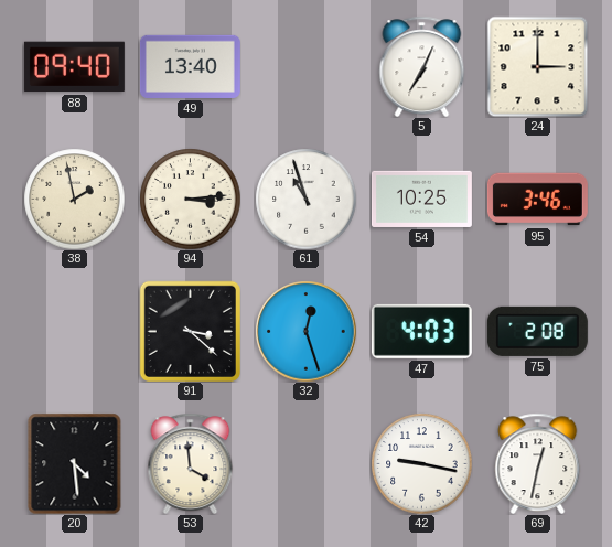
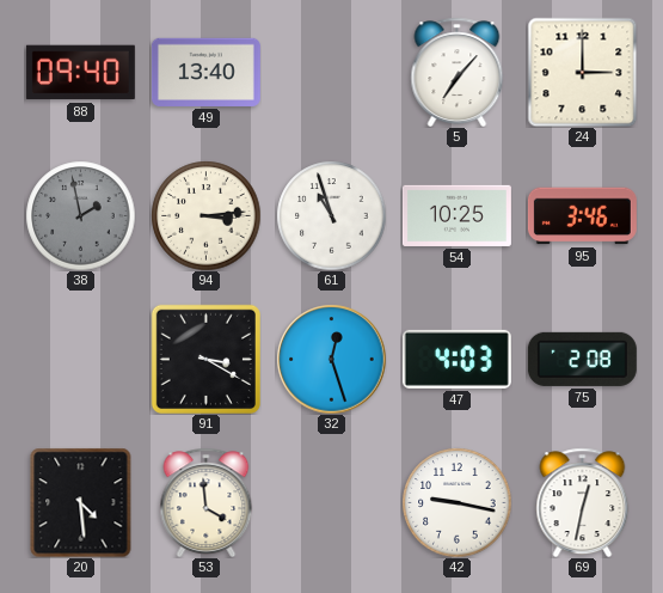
5: 7:04 -> 7:07 (458, 72)
38 dial: cream -> grey (80, 215)
91: 3:22 -> 3:20 (205, 359)
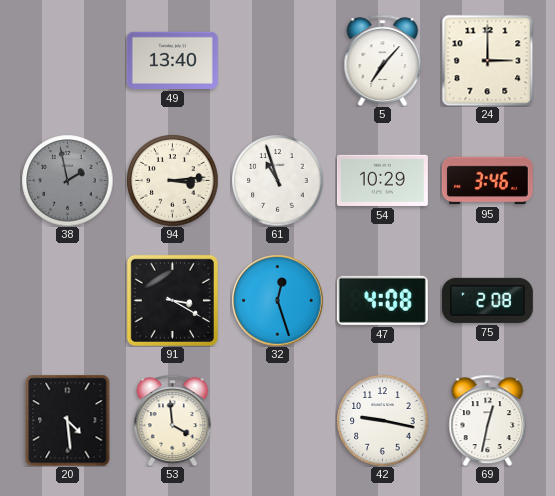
88: 09:40 -> none (80, 73)
54: 10:25 -> 10:29 (382, 180)
47: 4:03 -> 4:08 (382, 300)
